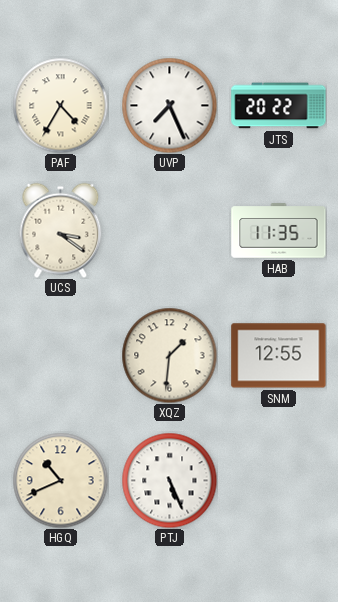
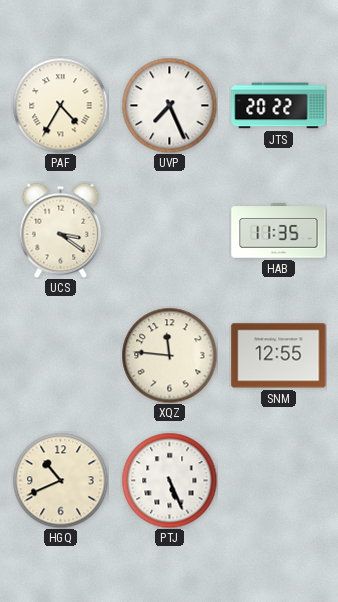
XQZ: 1:31 -> 11:46 (169, 355)
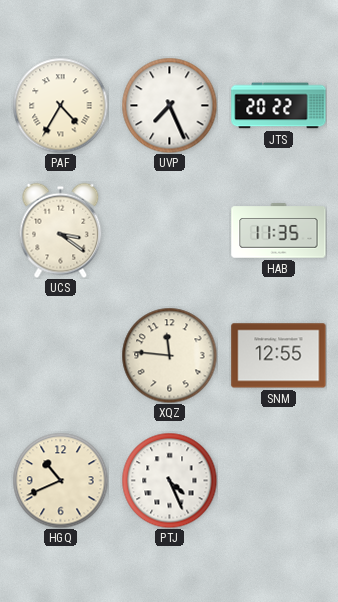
PTJ: 5:26 -> 4:26 (169, 480)
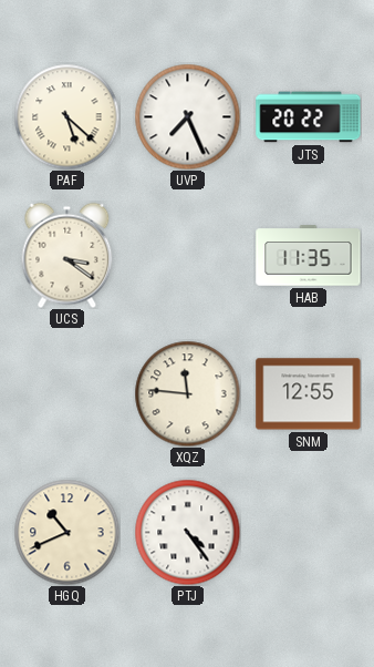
PAF: 4:35 -> 5:22 (66, 116)
PTJ: 4:26 -> 4:24 (187, 532)
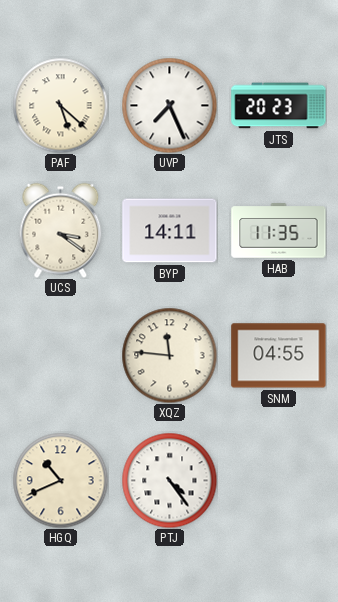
JTS: 20:22 -> 20:23 (279, 106)
BYP: none -> 14:11 (170, 231)
SNM: 12:55 -> 04:55 (279, 356)
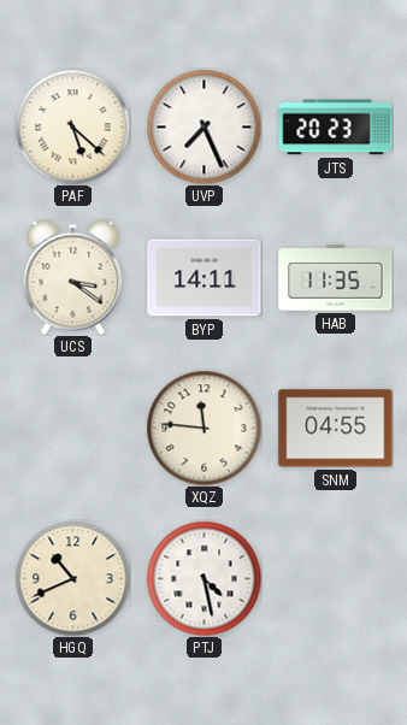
PTJ: 4:24 -> 4:28 (203, 578)
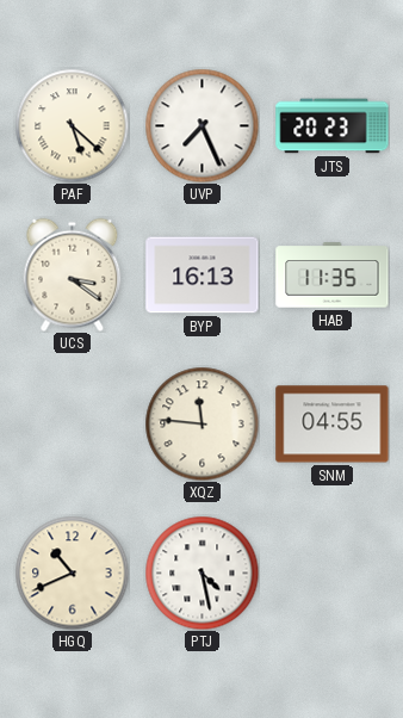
BYP: 14:11 -> 16:13 (203, 276)
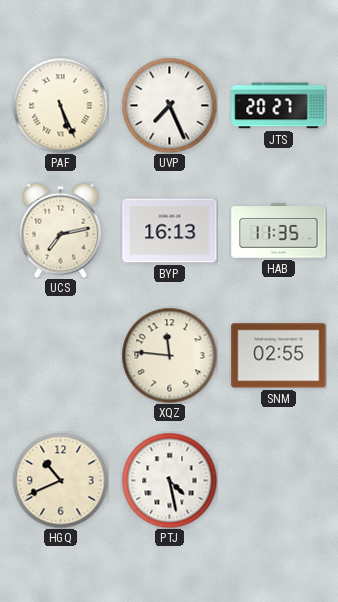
PAF: 5:22 -> 5:26 (60, 105)
JTS: 20:23 -> 20:27 (279, 106)
UCS: 3:21 -> 7:13 (61, 230)
SNM: 04:55 -> 02:55 (279, 356)
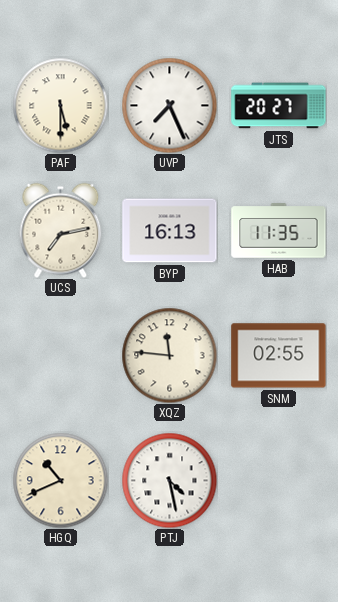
PAF: 5:26 -> 5:30 (60, 105)
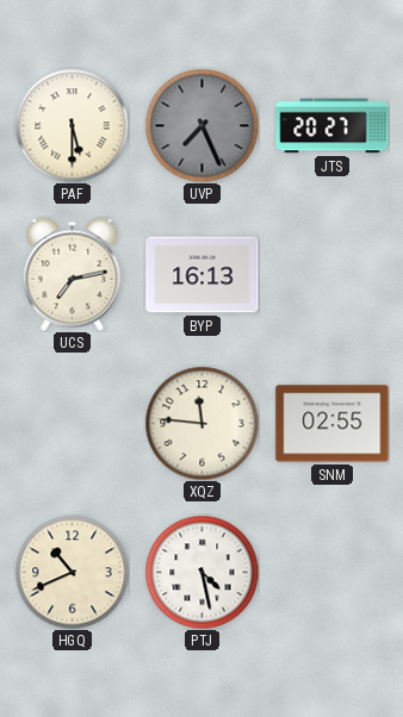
UVP dial: white -> grey (201, 125)
HAB: 11:35 -> none (279, 231)
